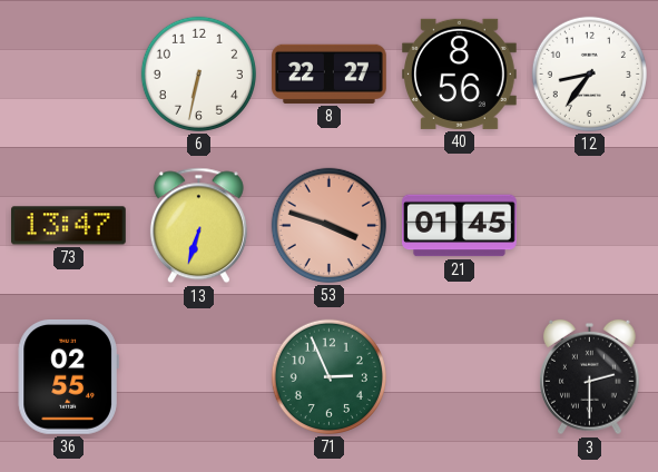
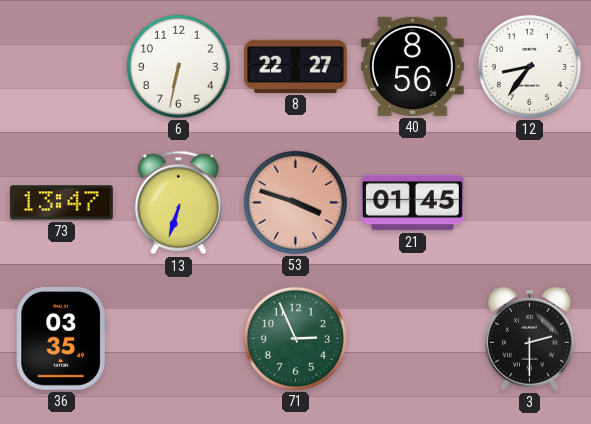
36: 02:55 -> 03:35 (61, 338)
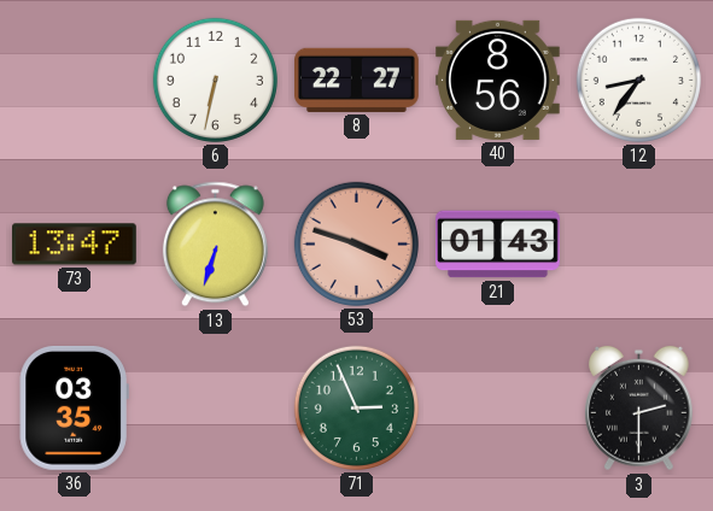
21: 01:45 -> 01:43 (498, 245)
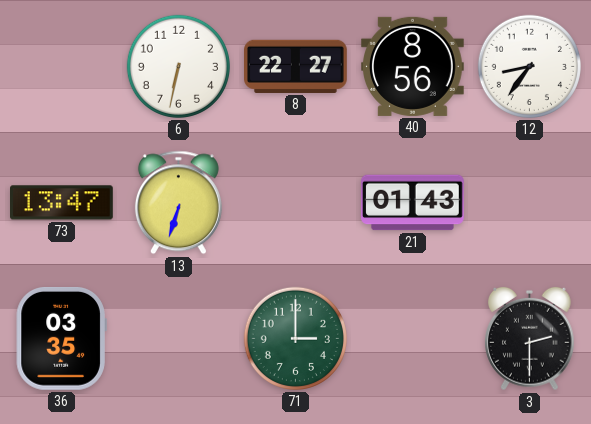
53: 3:48 -> none (356, 243)
71: 2:56 -> 3:00 (295, 338)
